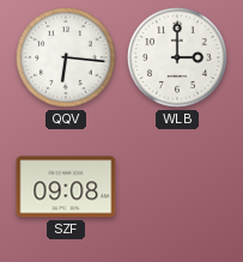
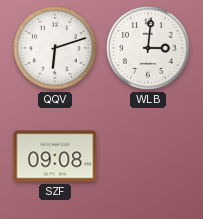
QQV: 6:16 -> 6:12 (56, 49)
WLB: 3:00 -> 3:01 (149, 49)
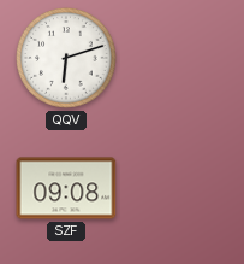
WLB: 3:01 -> none (149, 49)
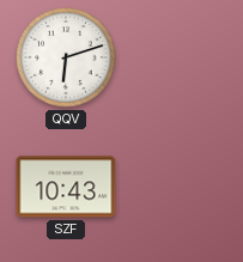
SZF: 09:08 -> 10:43 (66, 187)
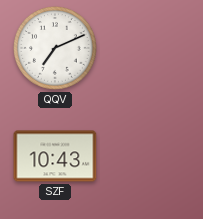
QQV: 6:12 -> 7:11 (56, 49)
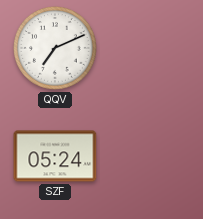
SZF: 10:43 -> 05:24 (55, 156)
